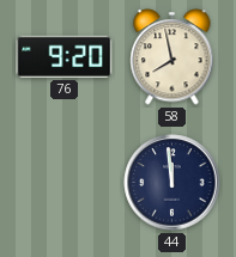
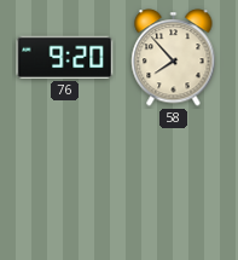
58: 7:58 -> 7:53 (174, 58)
44: 11:59 -> none (173, 183)
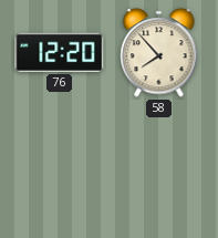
76: 9:20 -> 12:20 (60, 52)
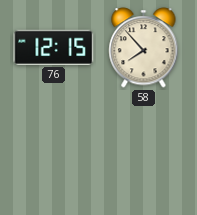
76: 12:20 -> 12:15 (54, 47)
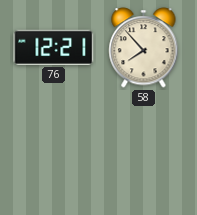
76: 12:15 -> 12:21 (54, 47)
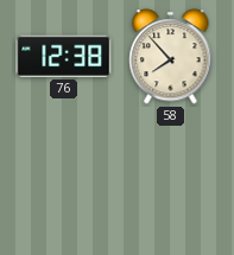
76: 12:21 -> 12:38 (64, 56)
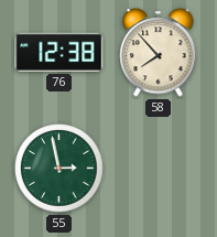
55: none -> 2:58 (59, 169)
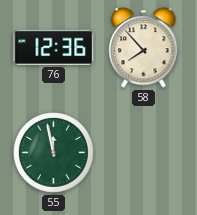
76: 12:38 -> 12:36 (54, 47)
55: 2:58 -> 11:58 (54, 153)
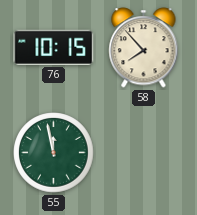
76: 12:36 -> 10:15 (54, 47)
